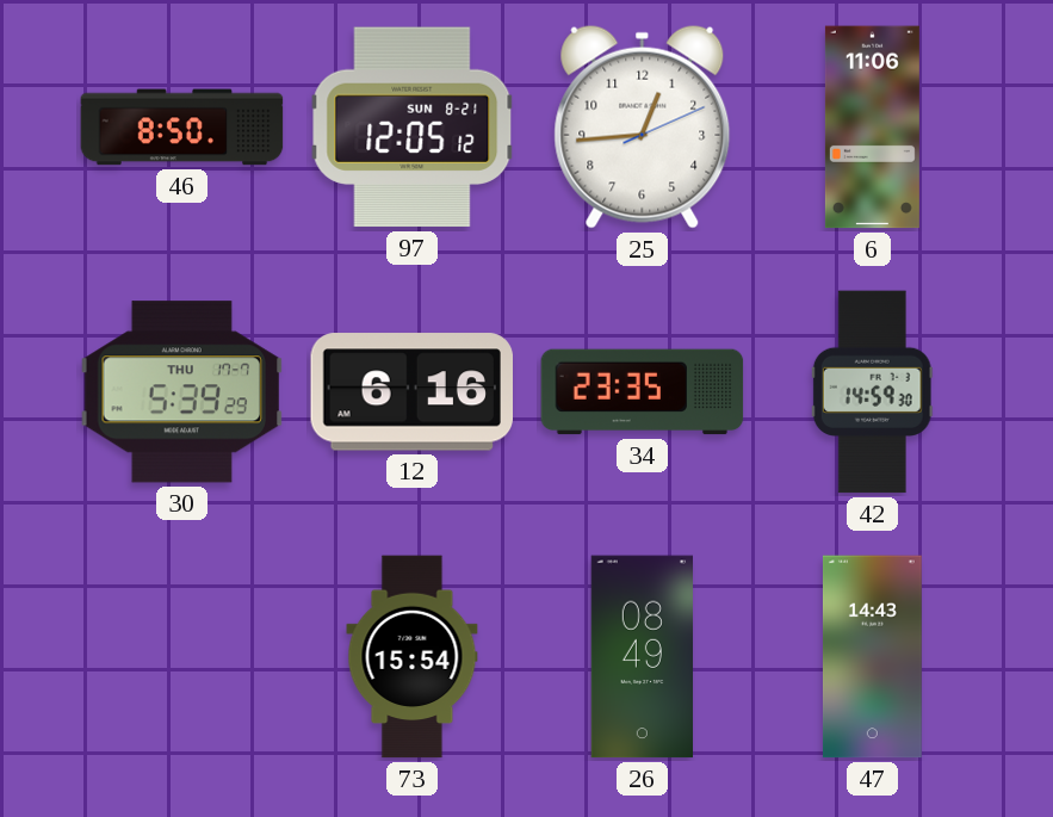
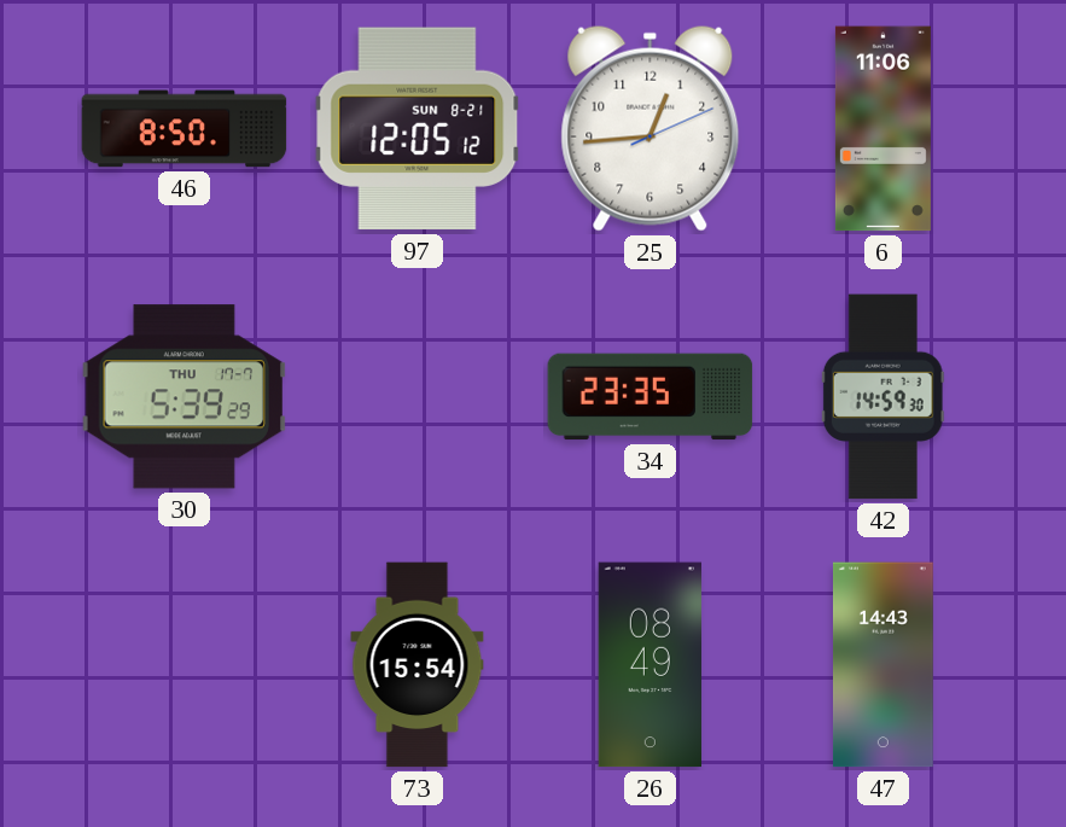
12: 6:16 -> none (411, 392)
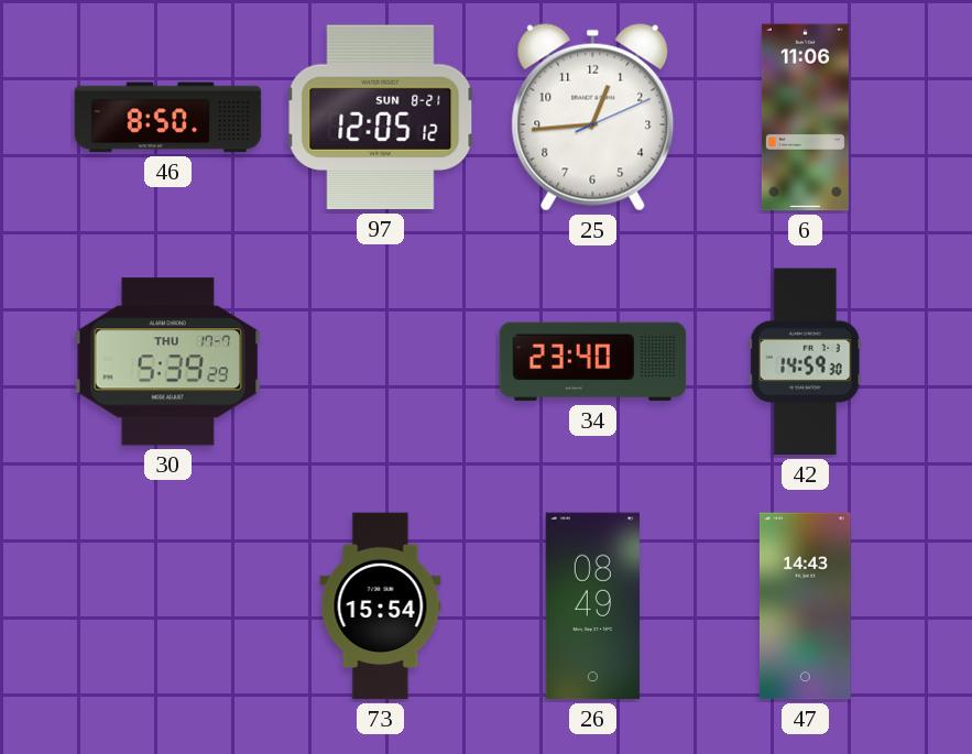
34: 23:35 -> 23:40 (593, 362)
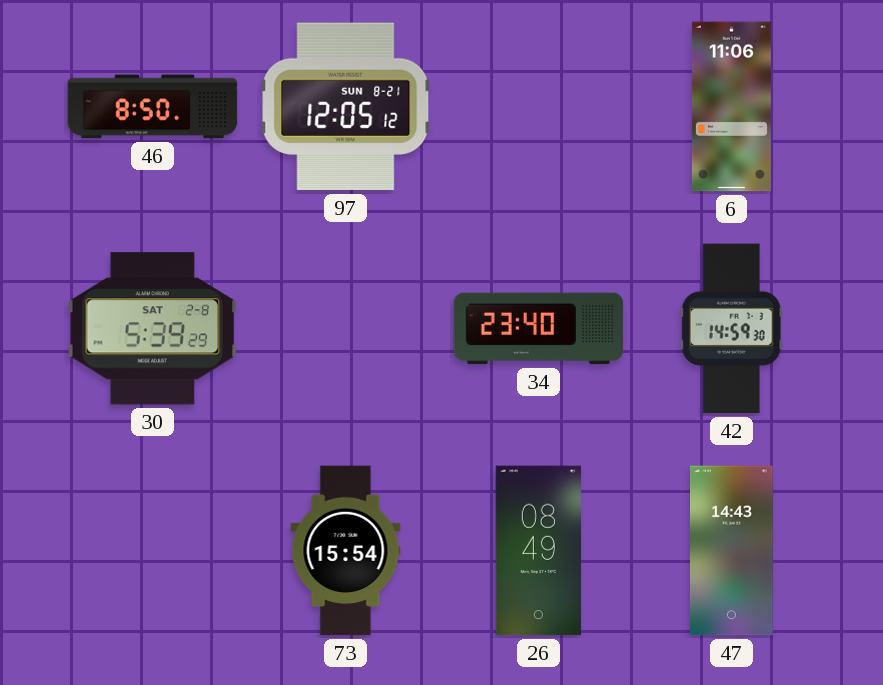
25: 12:44 -> none (593, 117)
30 date: THU 17-7 -> SAT 2-8 (153, 329)
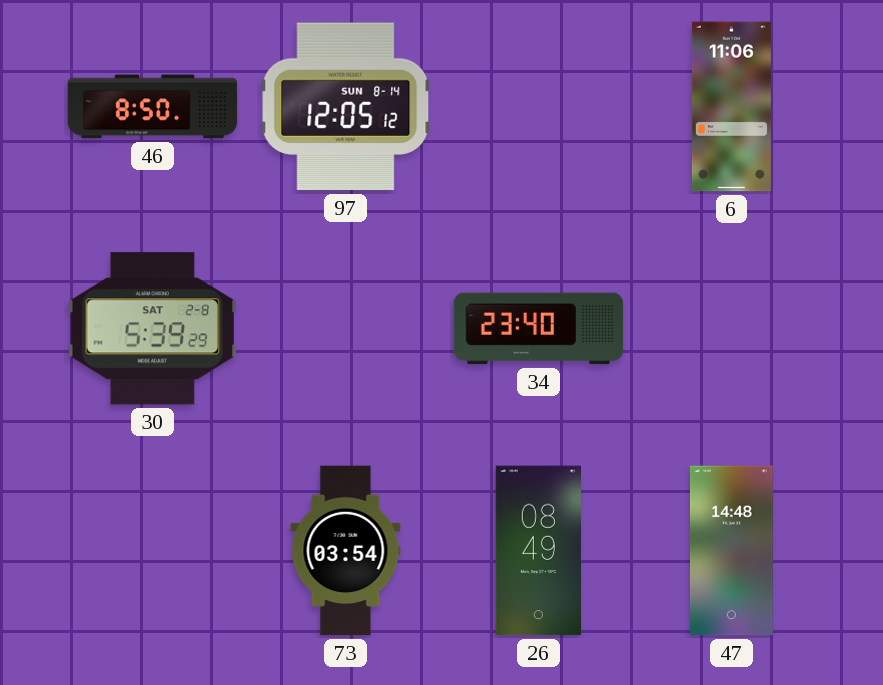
97 date: SUN 8-21 -> SUN 8-14 (346, 107)
42: 14:59 -> none (731, 329)
73: 15:54 -> 03:54 (346, 551)
47: 14:43 -> 14:48 (731, 551)
